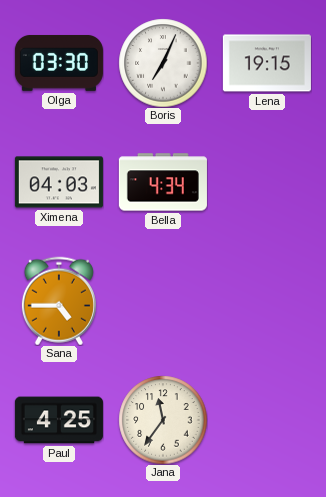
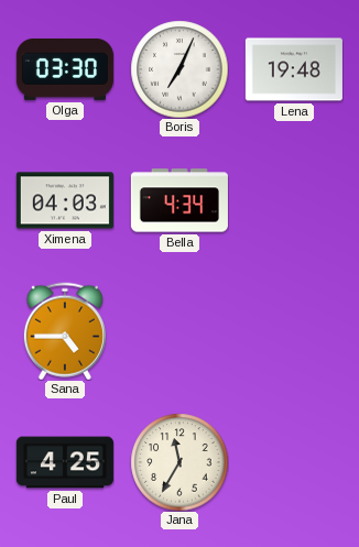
Lena: 19:15 -> 19:48 (294, 69)
Jana: 11:36 -> 11:35 (179, 462)
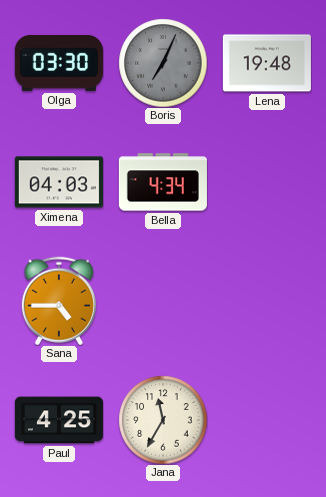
Boris dial: white -> grey (163, 63)
